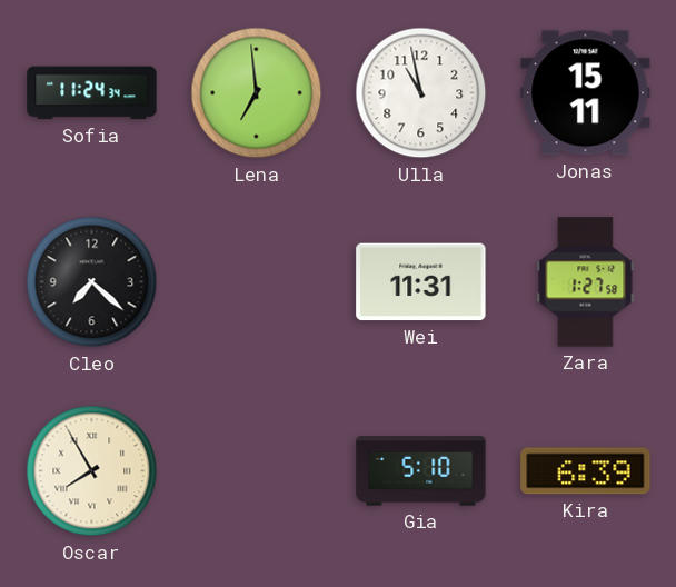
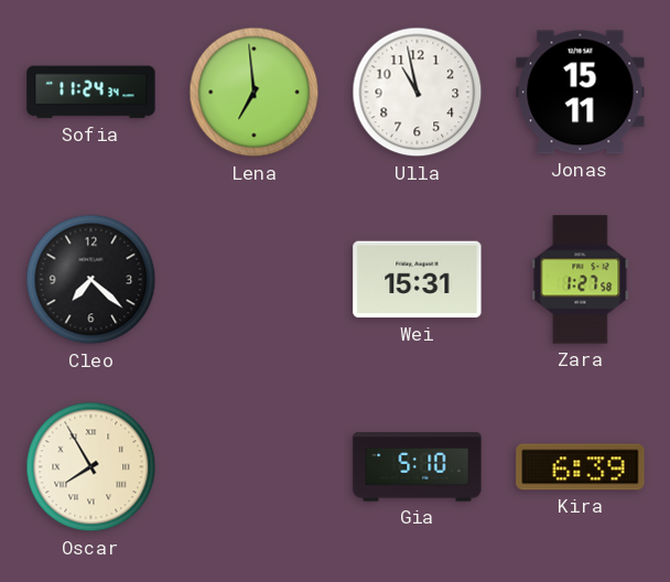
Wei: 11:31 -> 15:31 (418, 280)
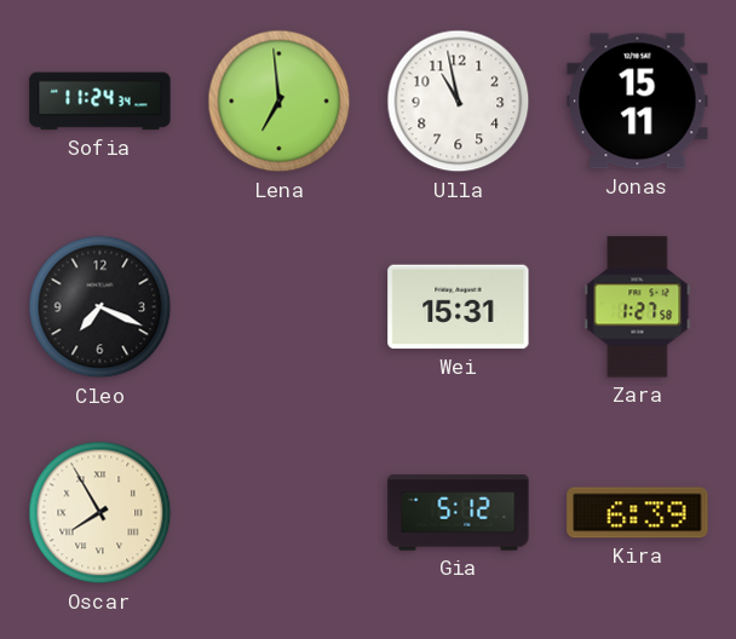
Cleo: 7:22 -> 7:19 (100, 307)
Gia: 5:10 -> 5:12 (459, 513)
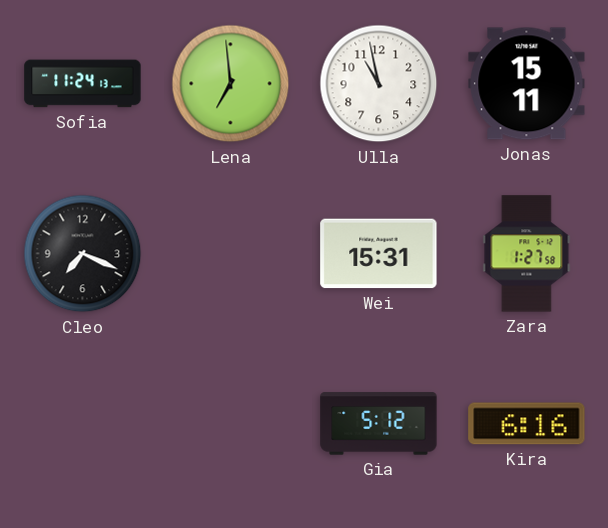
Sofia: 11:24:34 -> 11:24:13 (83, 84)
Oscar: 7:55 -> none (100, 513)
Kira: 6:39 -> 6:16 (527, 424)
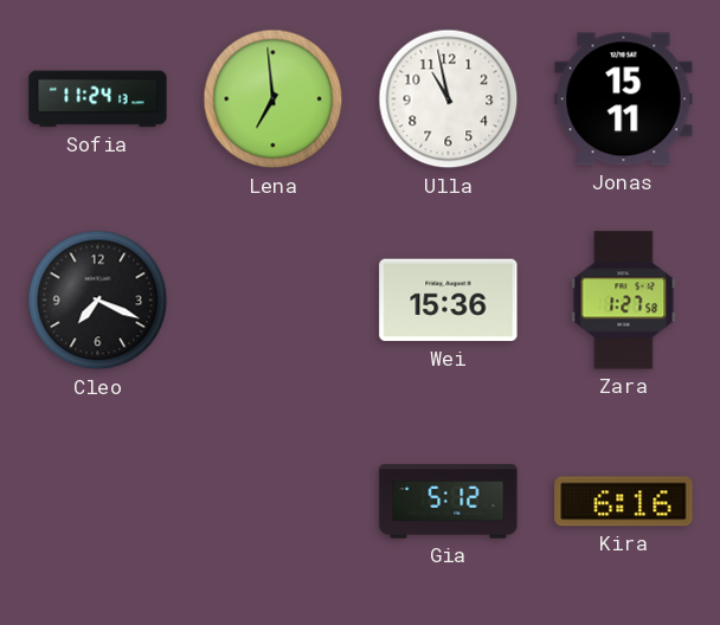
Wei: 15:31 -> 15:36 (449, 301)
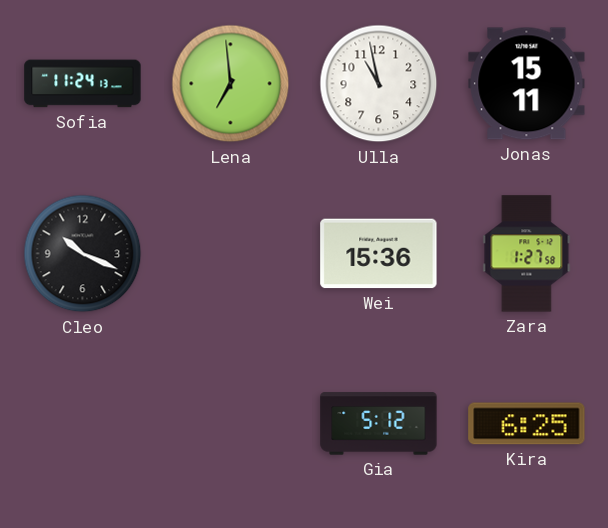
Cleo: 7:19 -> 10:19 (83, 254)
Kira: 6:16 -> 6:25 (527, 424)
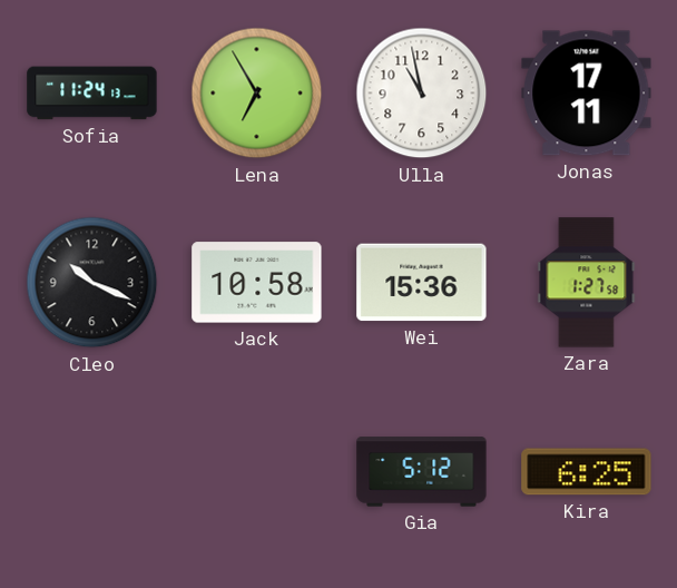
Lena: 6:59 -> 6:55 (257, 94)
Jonas: 15:11 -> 17:11 (587, 94)
Jack: none -> 10:58 (257, 283)
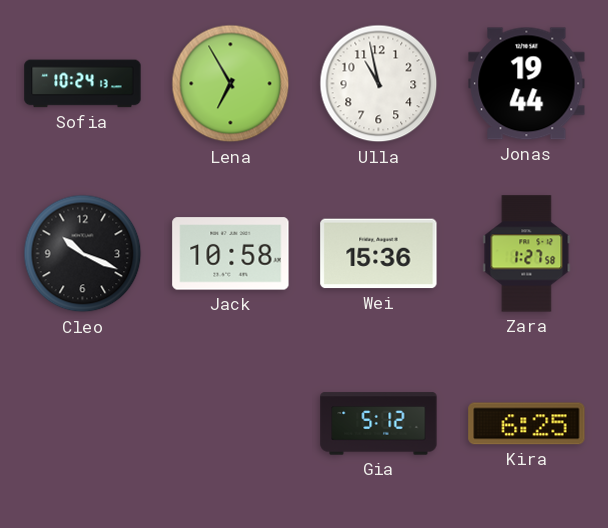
Sofia: 11:24 -> 10:24 (83, 84)
Jonas: 17:11 -> 19:44 (527, 84)
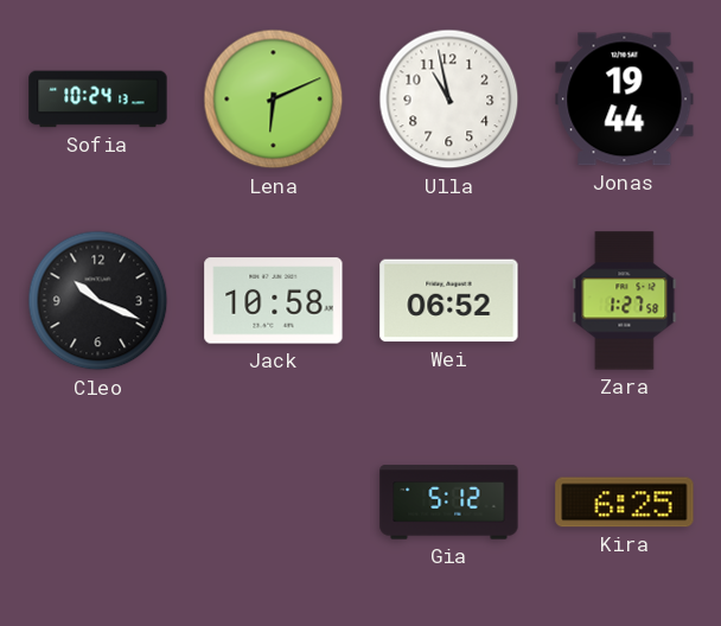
Lena: 6:55 -> 6:11 (274, 100)
Wei: 15:36 -> 06:52 (449, 301)
